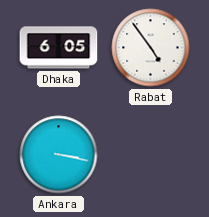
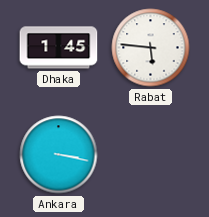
Dhaka: 6:05 -> 1:45 (59, 48)
Rabat: 4:54 -> 5:46 (151, 48)
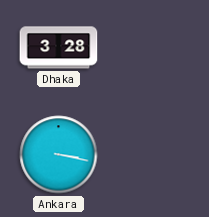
Dhaka: 1:45 -> 3:28 (59, 48)
Rabat: 5:46 -> none (151, 48)
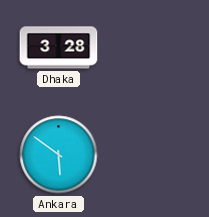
Ankara: 3:17 -> 5:51 (59, 155)
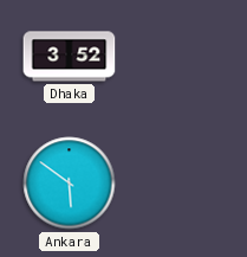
Dhaka: 3:28 -> 3:52 (70, 57)
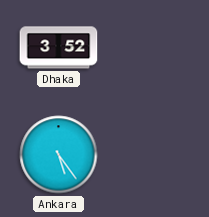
Ankara: 5:51 -> 5:24 (59, 155)
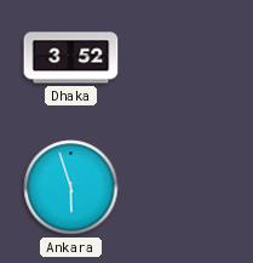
Ankara: 5:24 -> 5:57 (71, 188)
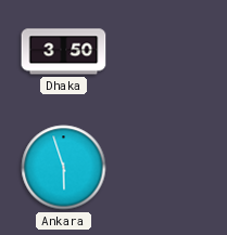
Dhaka: 3:52 -> 3:50 (64, 52)
